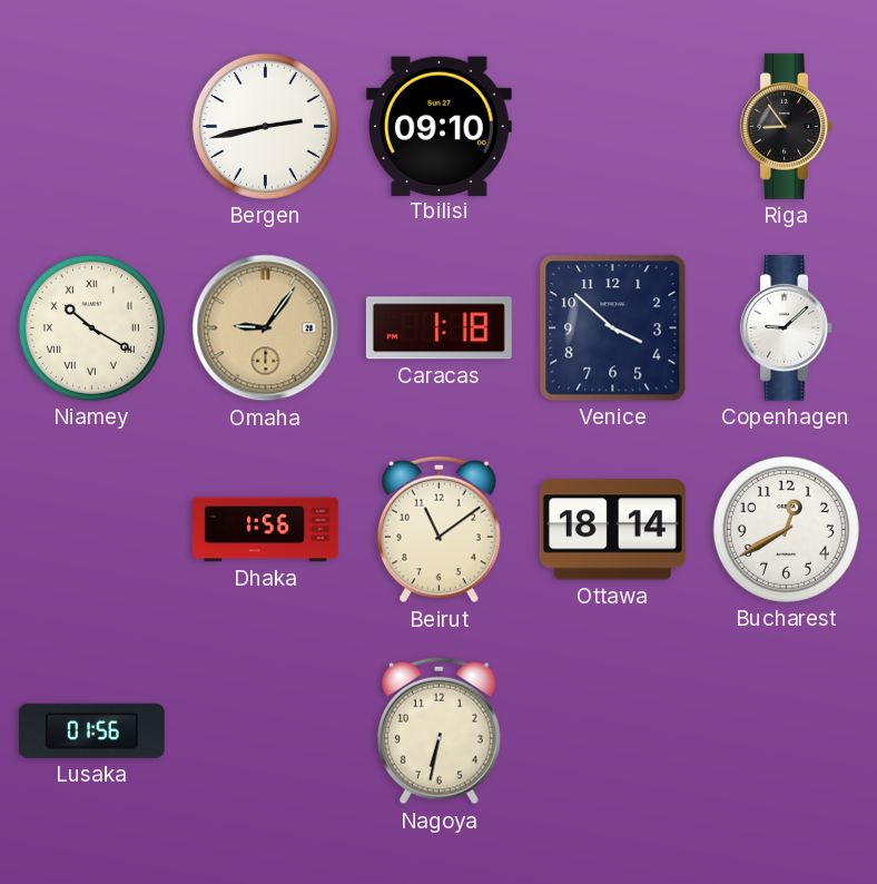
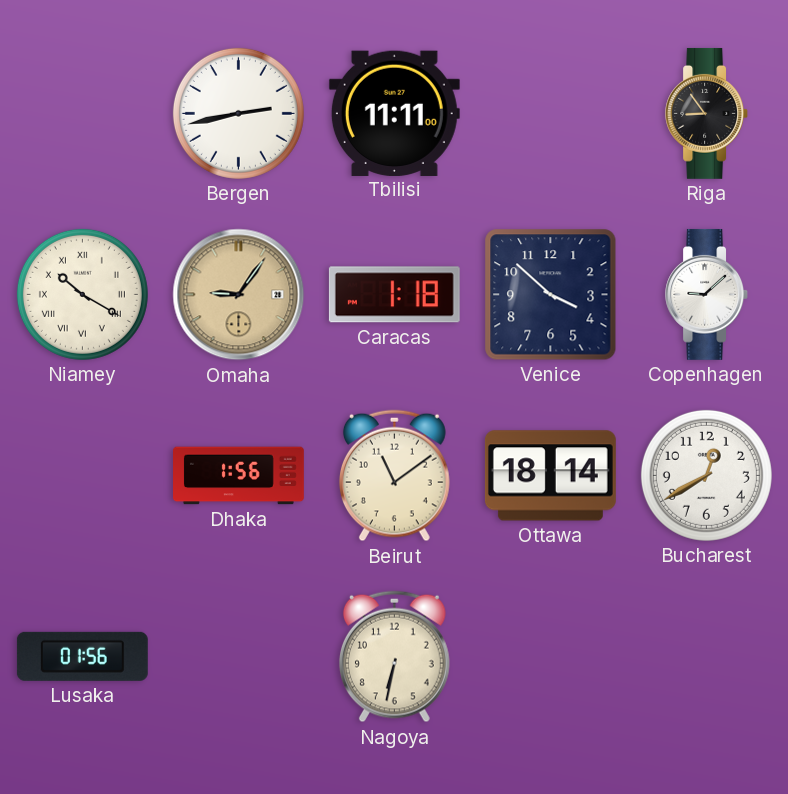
Tbilisi: 09:10 -> 11:11 (394, 113)
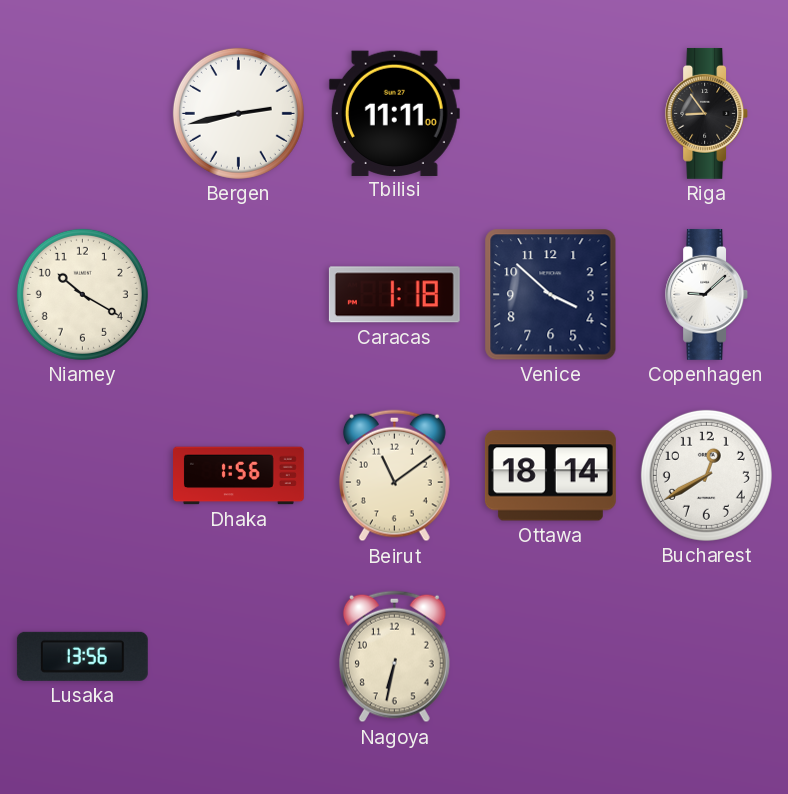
Niamey numerals: Roman -> Arabic (82, 294)
Omaha: 9:06 -> none (239, 295)
Lusaka: 01:56 -> 13:56 (82, 656)
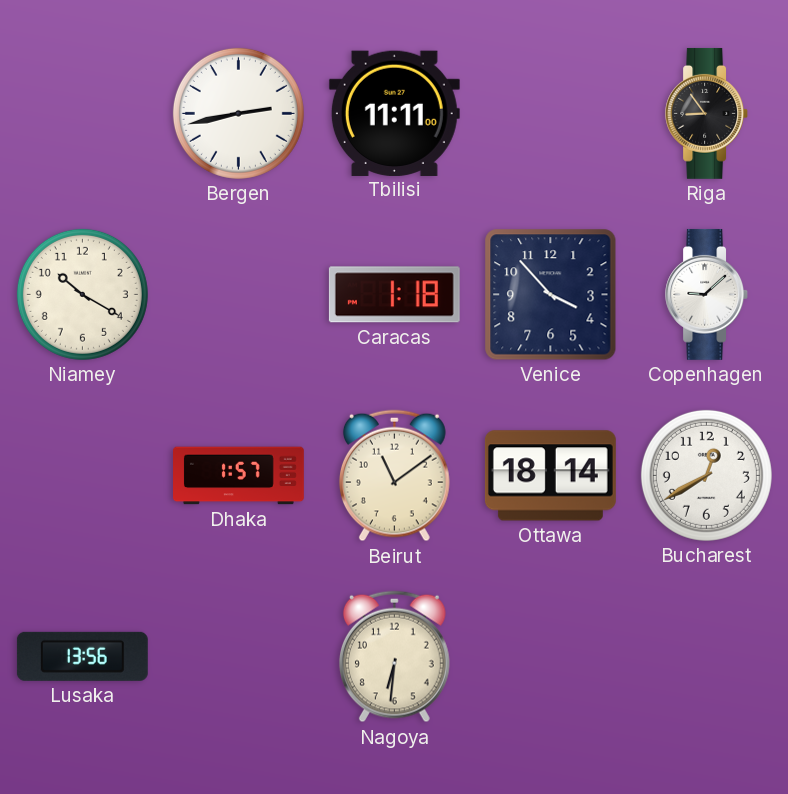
Venice: 3:52 -> 3:53 (551, 295)
Dhaka: 1:56 -> 1:57 (239, 476)
Nagoya: 6:32 -> 6:31 (394, 657)
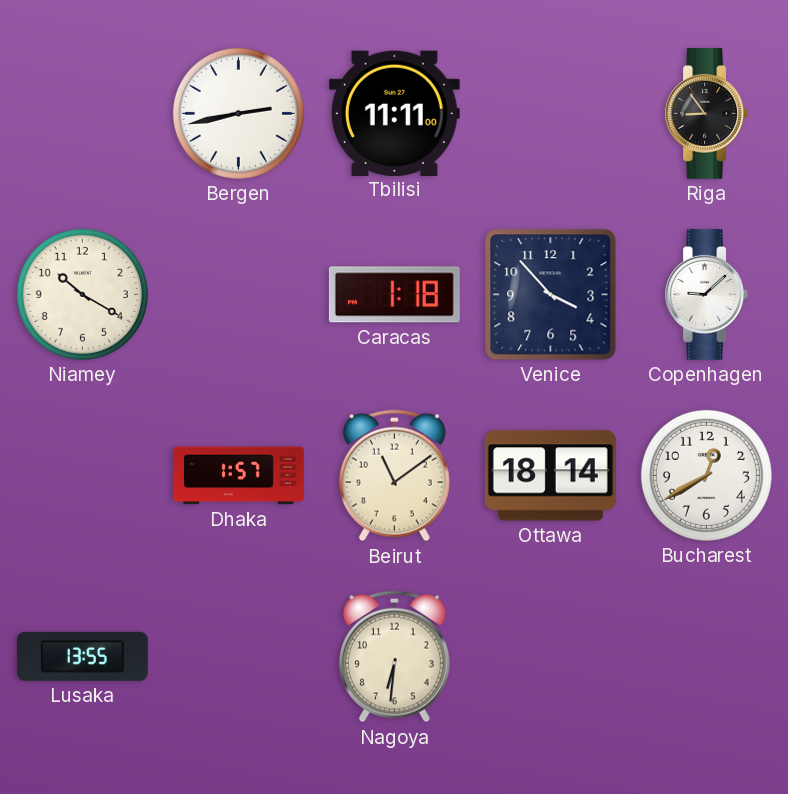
Lusaka: 13:56 -> 13:55 (82, 656)
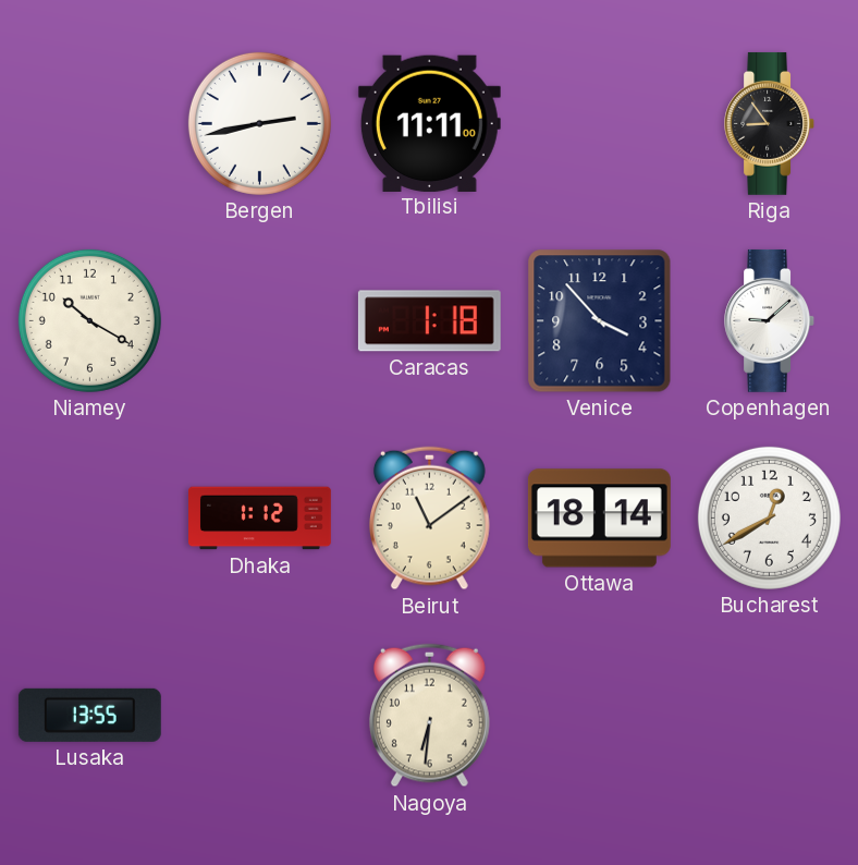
Dhaka: 1:57 -> 1:12 (260, 519)
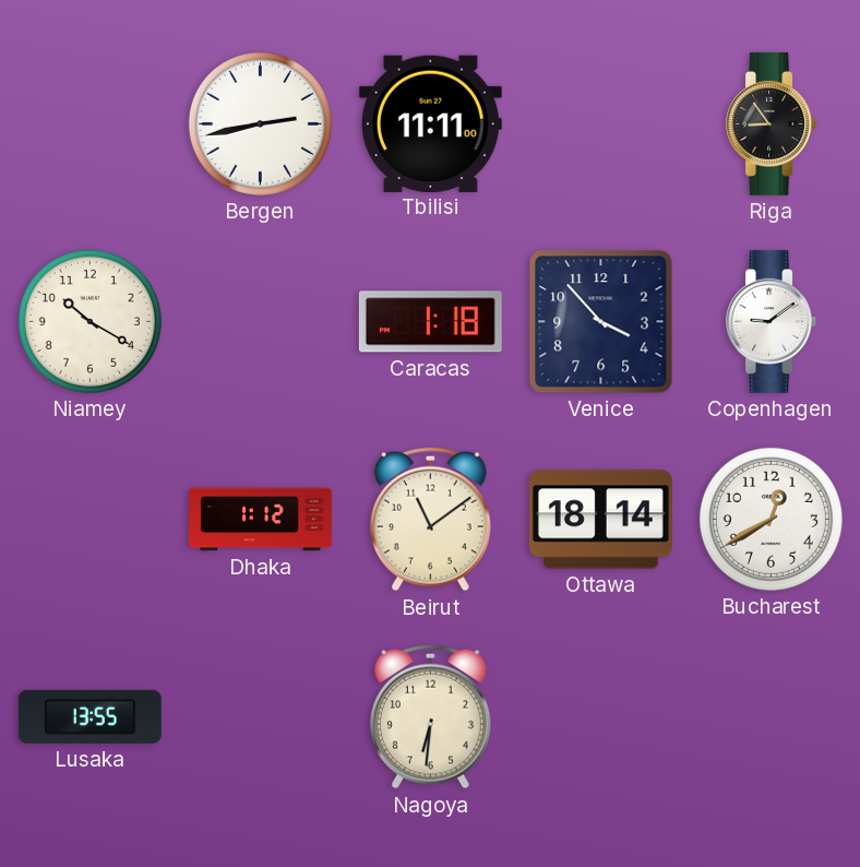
Copenhagen: 9:08 -> 9:09 (772, 321)
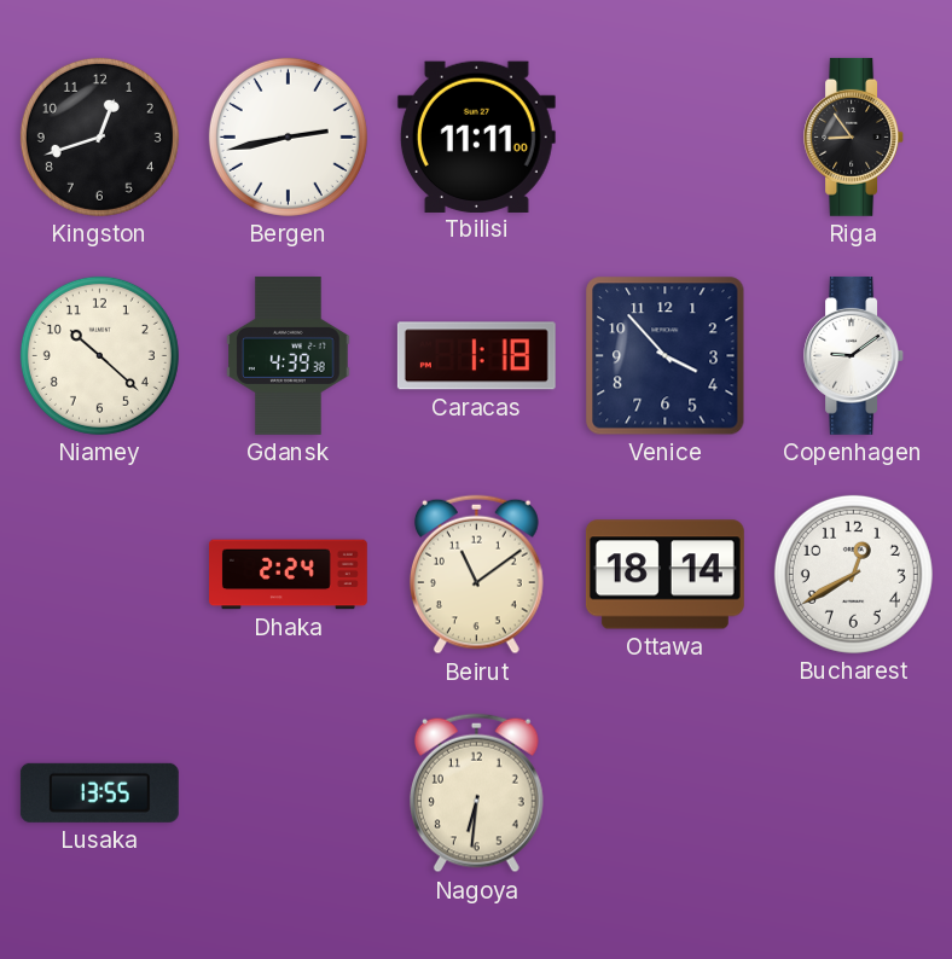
Kingston: none -> 12:42 (99, 136)
Niamey: 10:20 -> 10:22 (99, 355)
Gdansk: none -> 4:39 (289, 355)
Dhaka: 1:12 -> 2:24 (289, 575)
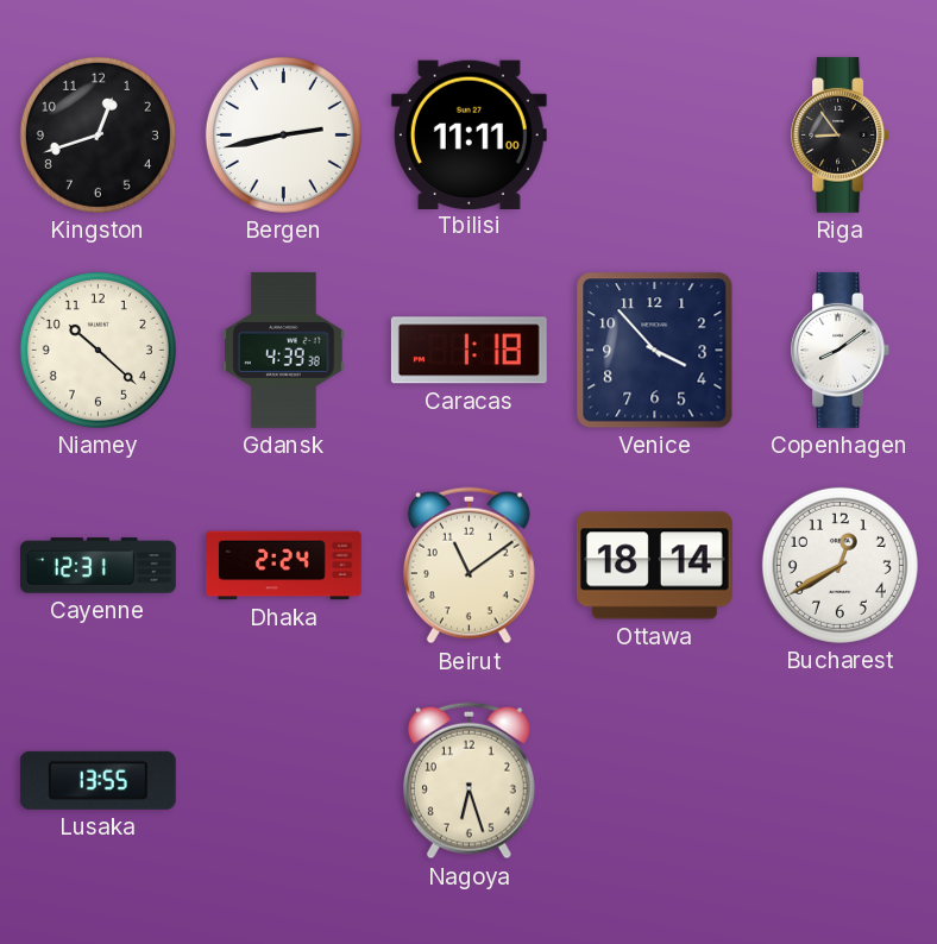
Copenhagen: 9:09 -> 8:09 (841, 350)
Cayenne: none -> 12:31 (99, 566)
Nagoya: 6:31 -> 6:27 (468, 781)
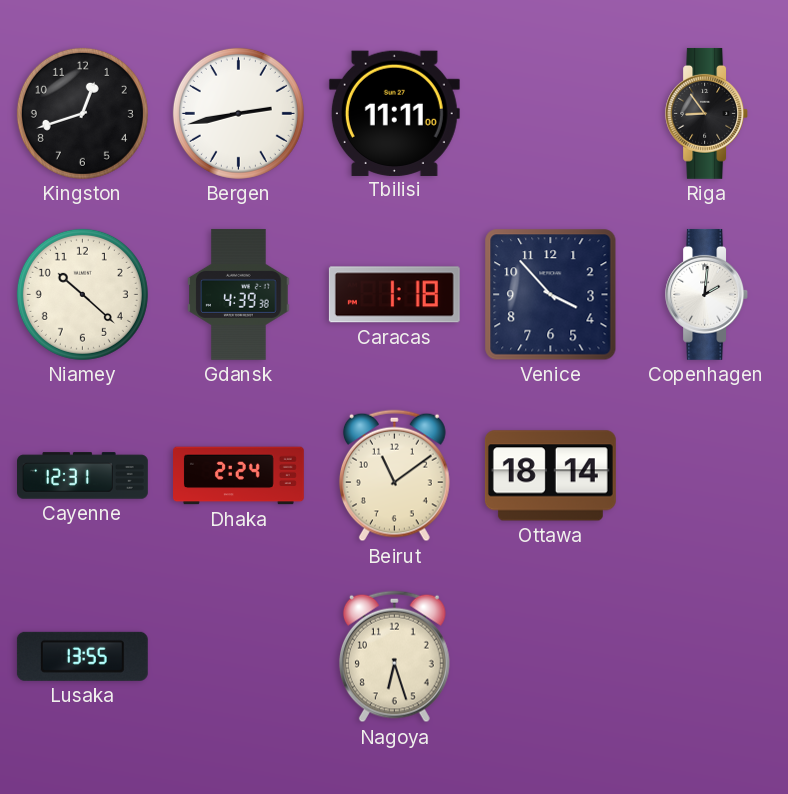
Copenhagen: 8:09 -> 2:01 (707, 294)
Bucharest: 12:40 -> none (839, 565)
